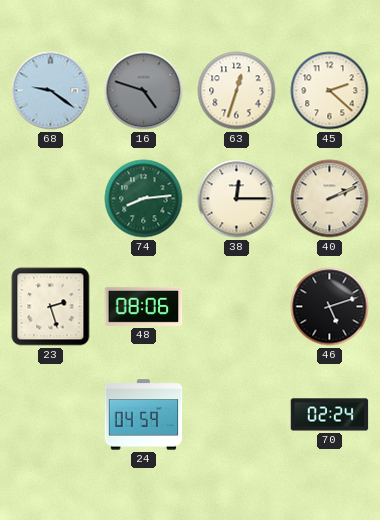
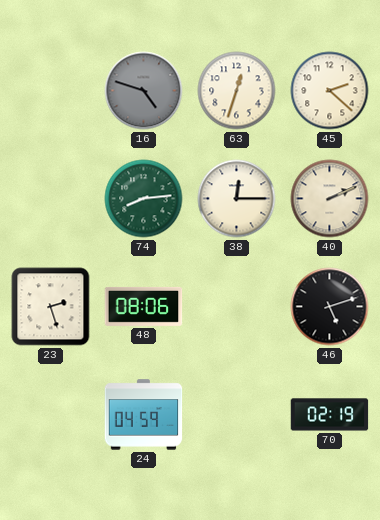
68: 9:21 -> none (51, 91)
70: 02:24 -> 02:19 (330, 415)
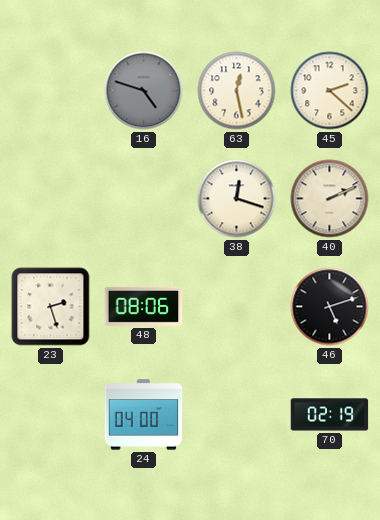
63: 12:33 -> 12:28 (237, 91)
74: 8:14 -> none (144, 199)
38: 12:15 -> 12:18 (237, 199)
24: 04:59 -> 04:00 (144, 415)
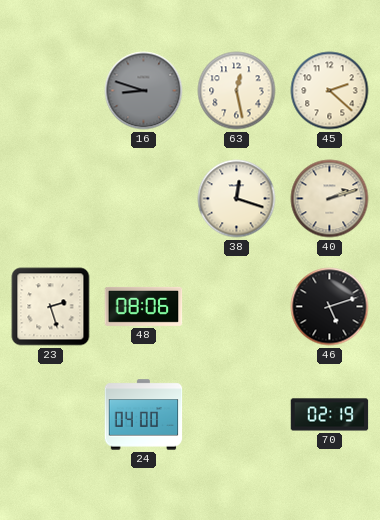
16: 4:48 -> 8:48 (144, 91)
40: 2:11 -> 2:12 (330, 199)
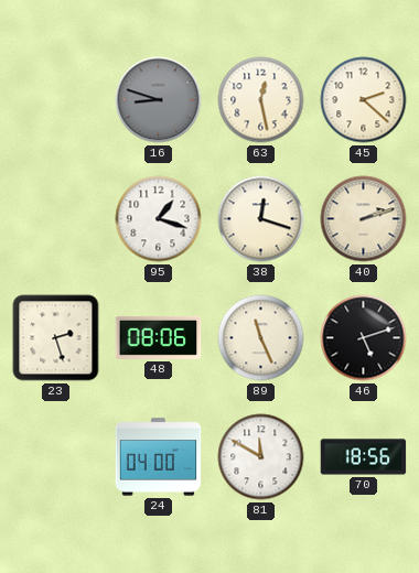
95: none -> 1:18 (159, 219)
89: none -> 11:26 (261, 338)
81: none -> 11:50 (261, 457)
70: 02:19 -> 18:56 (364, 457)
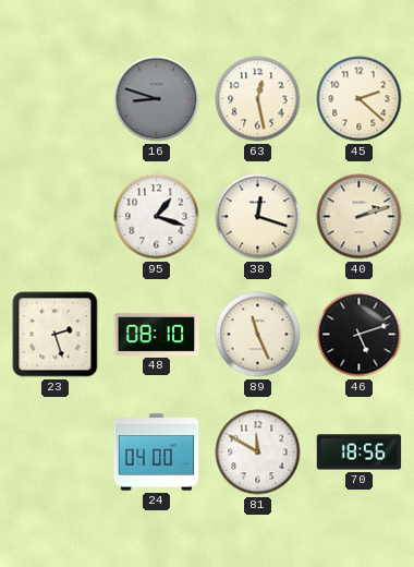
48: 08:06 -> 08:10 (157, 334)
